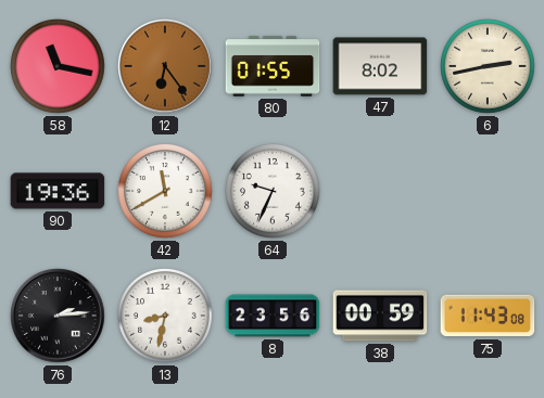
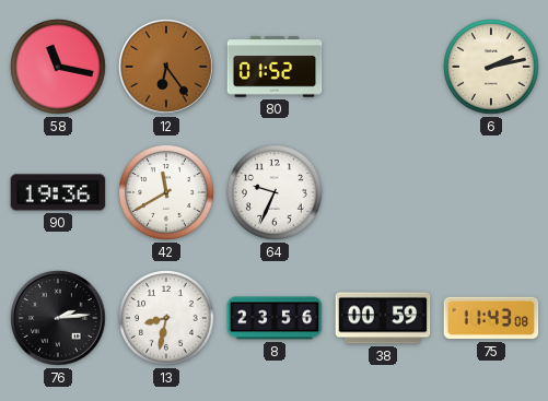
80: 01:55 -> 01:52 (275, 67)
47: 8:02 -> none (380, 66)
6: 2:43 -> 2:13 (492, 68)
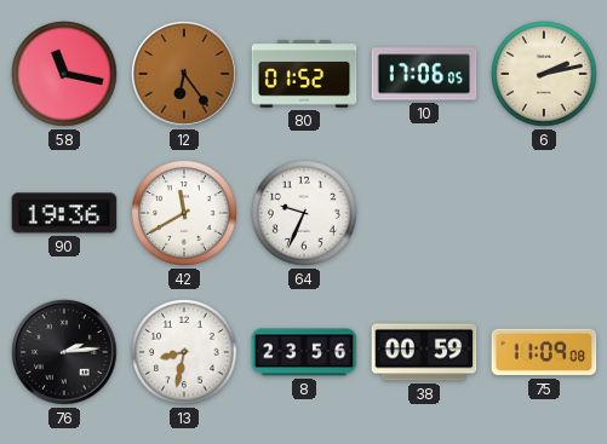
10: none -> 17:06 (424, 74)
75: 11:43 -> 11:09 (544, 352)
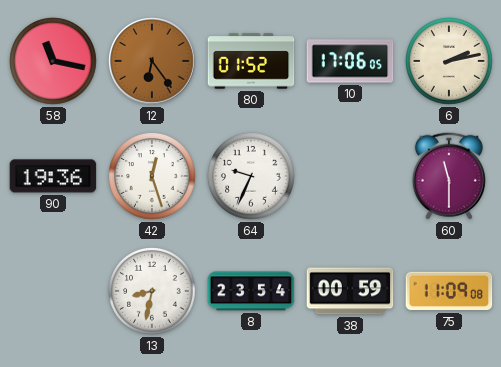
42: 11:40 -> 12:27 (153, 177)
60: none -> 11:30 (449, 176)
76: 2:14 -> none (64, 352)
8: 23:56 -> 23:54 (251, 291)
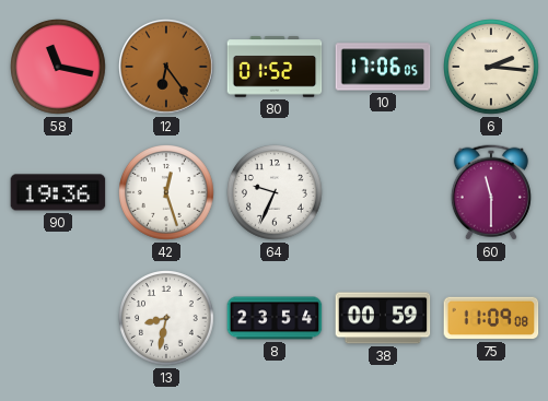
6: 2:13 -> 2:16 (492, 68)
